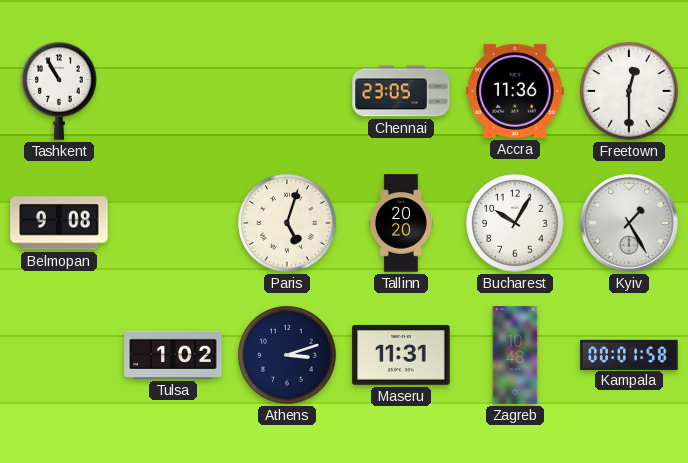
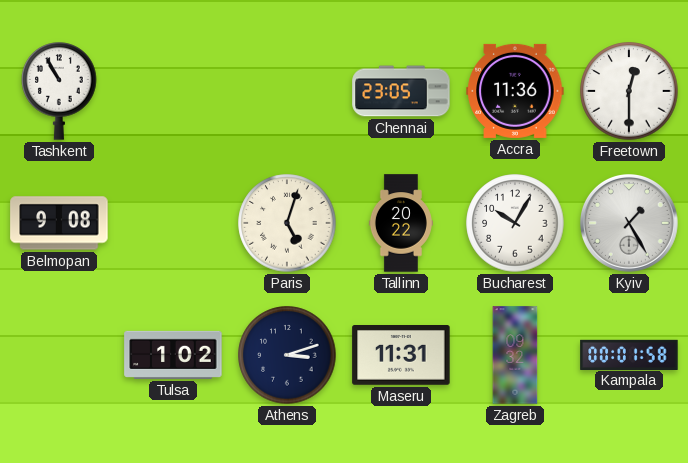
Tallinn: 20:20 -> 20:22 (401, 223)
Zagreb: 10:48 -> 09:32 (515, 355)
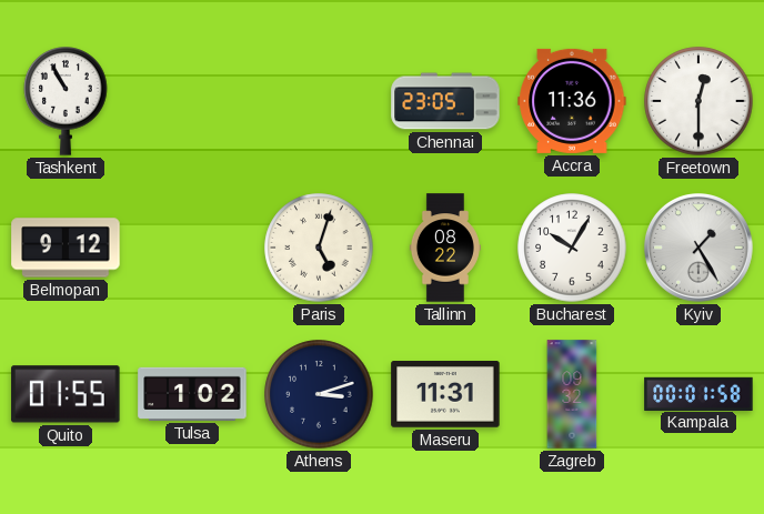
Belmopan: 9:08 -> 9:12 (66, 248)
Tallinn: 20:22 -> 08:22 (445, 248)
Quito: none -> 01:55 (66, 394)
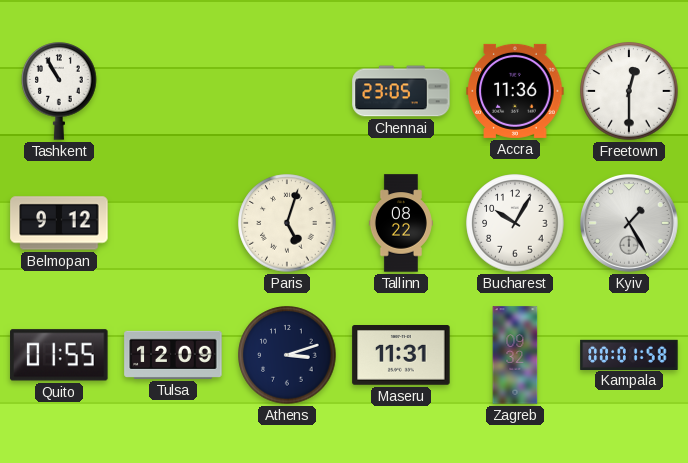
Tulsa: 1:02 -> 12:09 (173, 355)
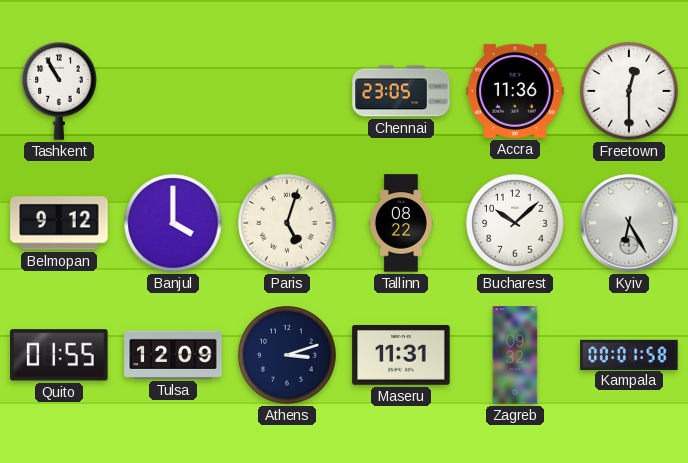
Banjul: none -> 4:00 (173, 223)
Bucharest: 10:05 -> 10:08 (515, 223)
Kyiv: 1:25 -> 6:25 (630, 224)
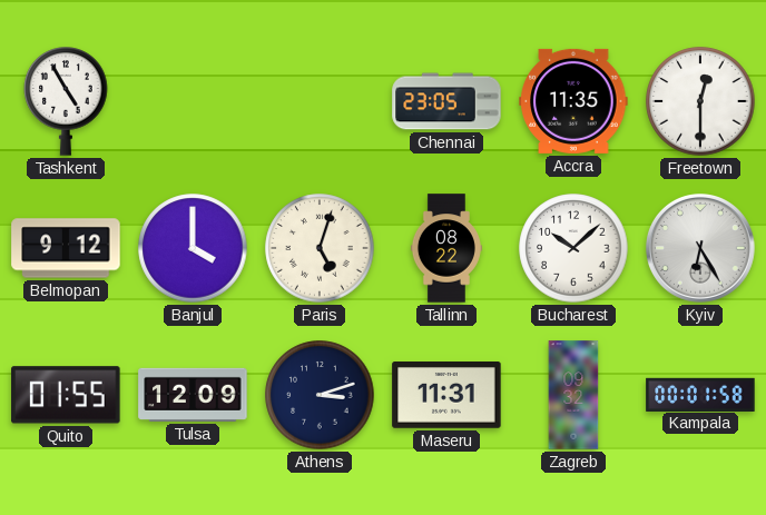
Tashkent: 10:55 -> 4:55 (66, 101)
Accra: 11:36 -> 11:35 (573, 101)
